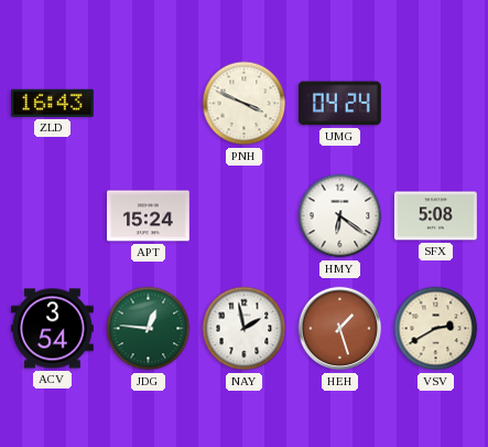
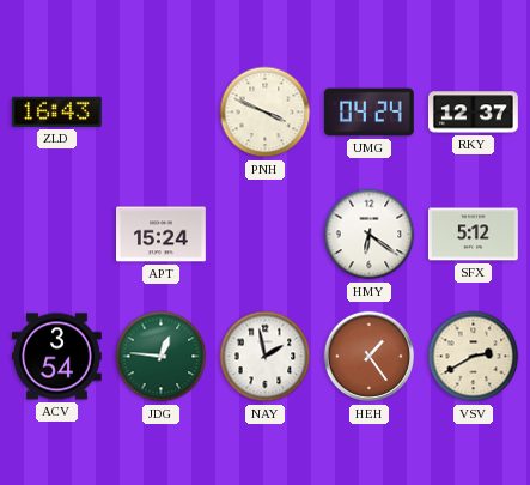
RKY: none -> 12:37 (474, 113)
SFX: 5:08 -> 5:12 (473, 235)
HEH: 1:27 -> 1:24 (370, 357)
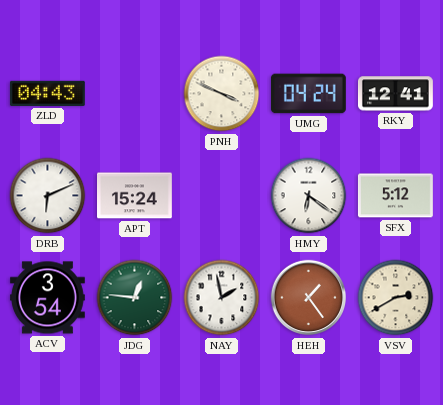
ZLD: 16:43 -> 04:43 (47, 93)
RKY: 12:37 -> 12:41 (396, 94)
DRB: none -> 6:11 (48, 196)
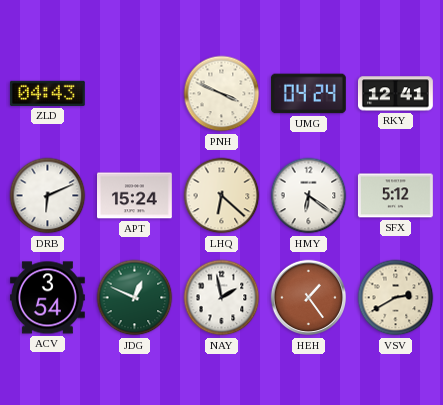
LHQ: none -> 6:22 (222, 196)
JDG: 12:46 -> 12:49 (135, 298)
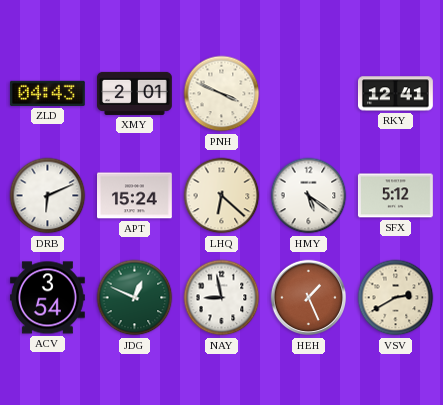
XMY: none -> 2:01 (134, 93)
UMG: 04:24 -> none (308, 94)
HMY: 6:21 -> 5:21 (309, 196)
NAY: 1:58 -> 8:58 (222, 298)
HEH: 1:24 -> 1:26 (309, 298)
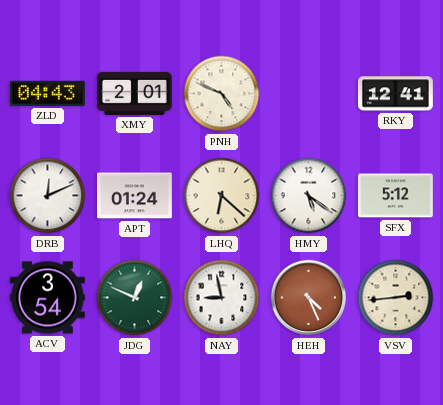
PNH: 3:49 -> 4:49 (222, 94)
DRB: 6:11 -> 12:11 (48, 196)
APT: 15:24 -> 01:24 (135, 196)
HEH: 1:26 -> 4:26 (309, 298)
VSV: 2:40 -> 2:44 (396, 298)
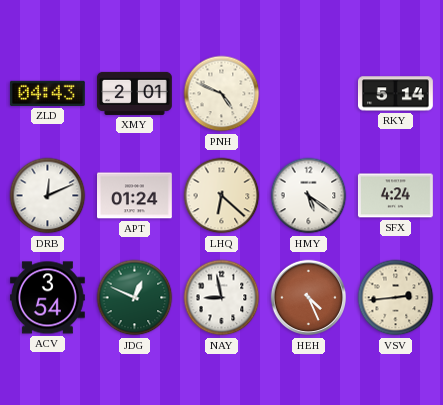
RKY: 12:41 -> 5:14 (396, 94)
SFX: 5:12 -> 4:24 (395, 196)
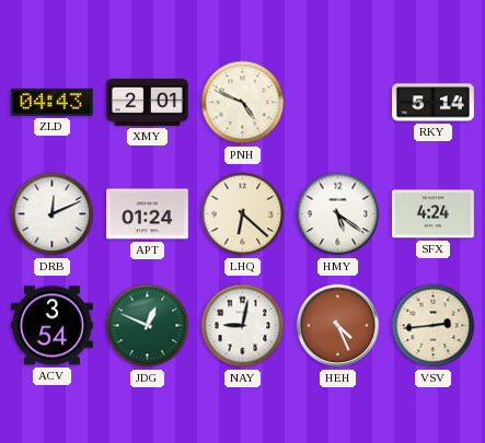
NAY: 8:58 -> 9:02 (243, 326)
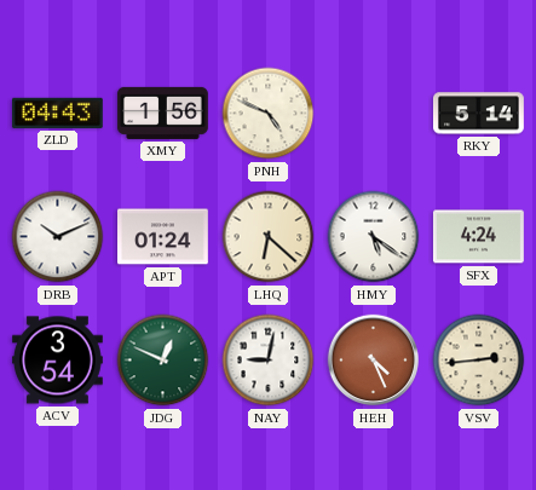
XMY: 2:01 -> 1:56 (162, 113)
DRB: 12:11 -> 10:11 (58, 237)
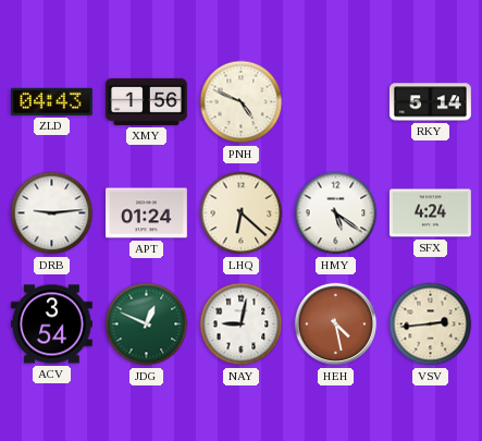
DRB: 10:11 -> 9:14 (52, 213)
HEH: 4:26 -> 4:28 (336, 324)
